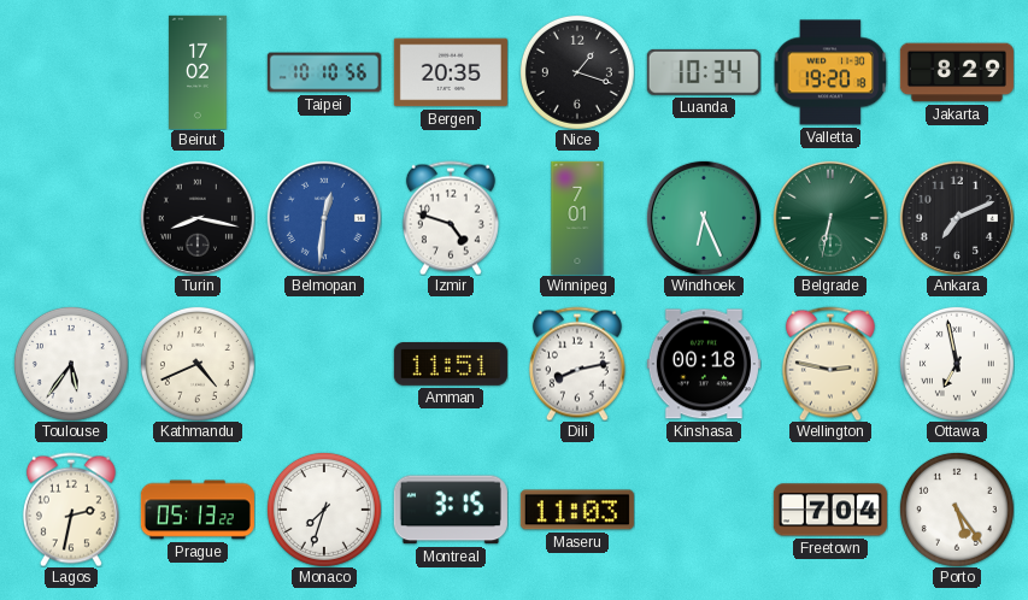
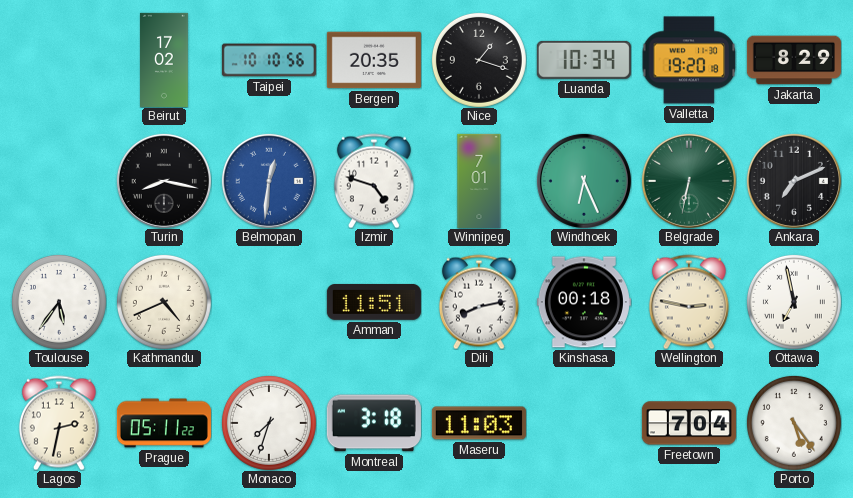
Prague: 05:13 -> 05:11 (164, 423)
Montreal: 3:15 -> 3:18 (374, 423)
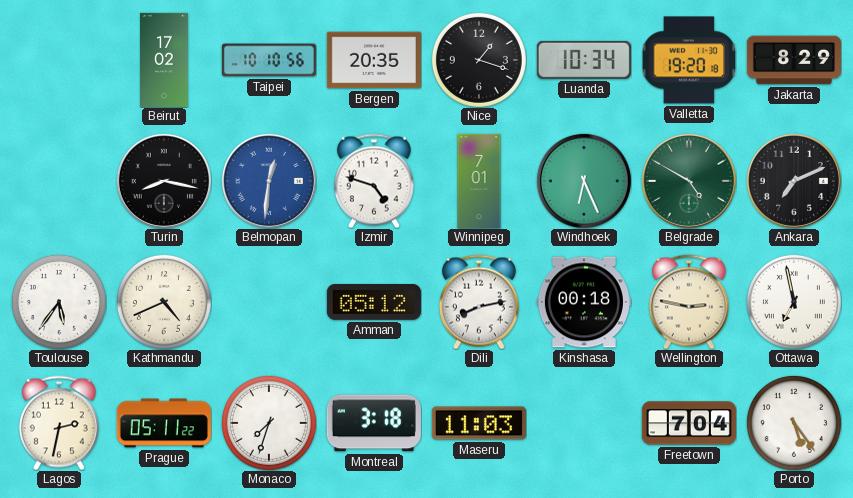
Belgrade: 6:32 -> 4:50 (689, 181)
Amman: 11:51 -> 05:12 (374, 302)
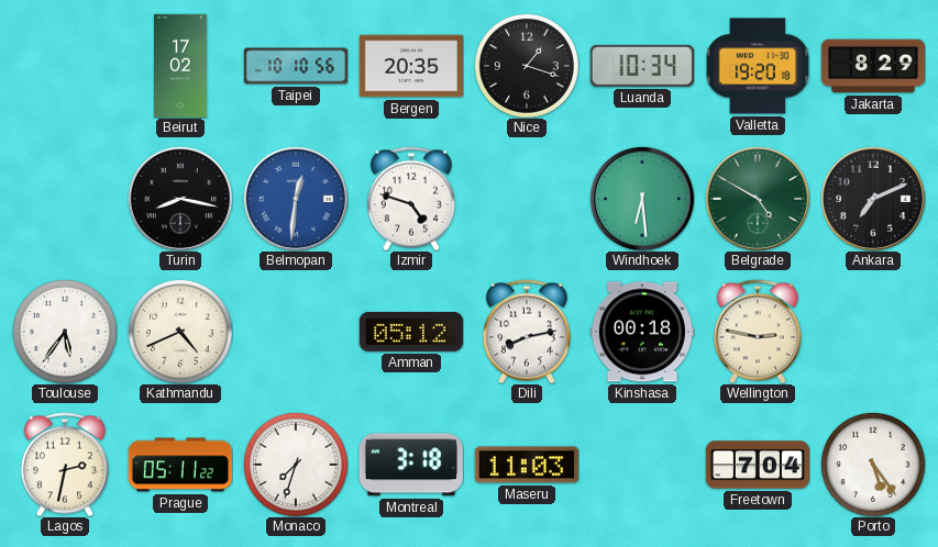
Winnipeg: 7:01 -> none (479, 181)
Windhoek: 6:26 -> 6:29 (642, 199)
Ottawa: 6:58 -> none (794, 302)
